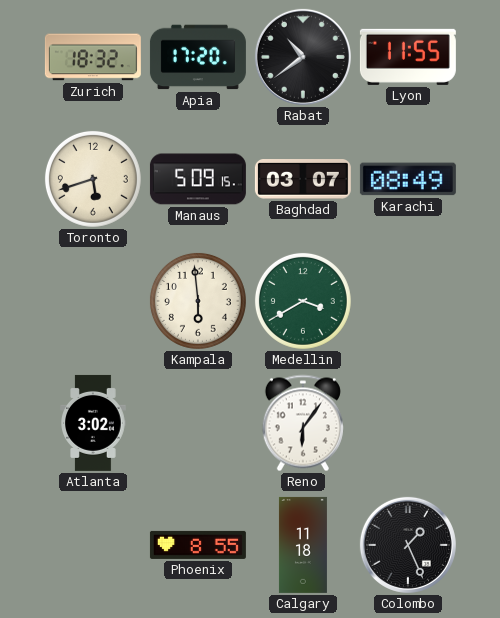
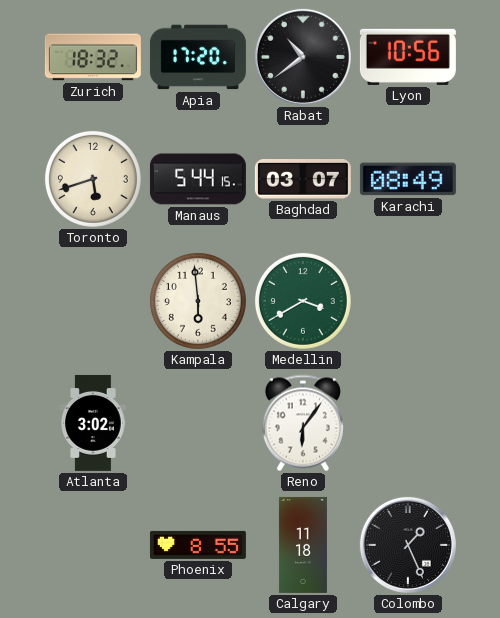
Lyon: 11:55 -> 10:56 (408, 57)
Manaus: 5:09 -> 5:44 (198, 179)
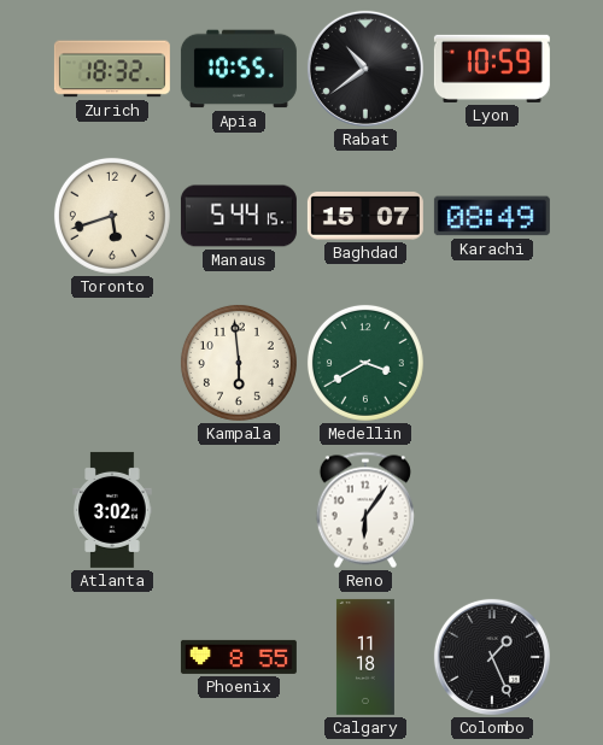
Apia: 17:20 -> 10:55 (239, 69)
Lyon: 10:56 -> 10:59 (492, 69)
Baghdad: 03:07 -> 15:07 (365, 217)
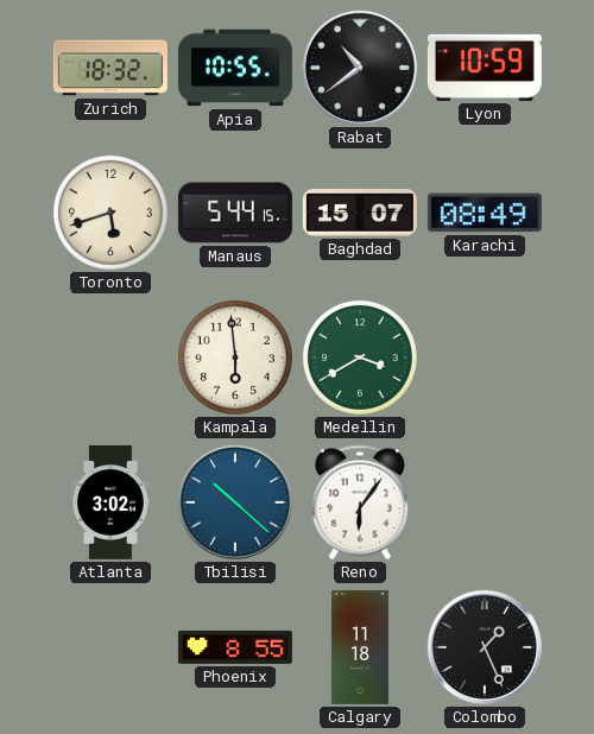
Tbilisi: none -> 10:22 (235, 502)
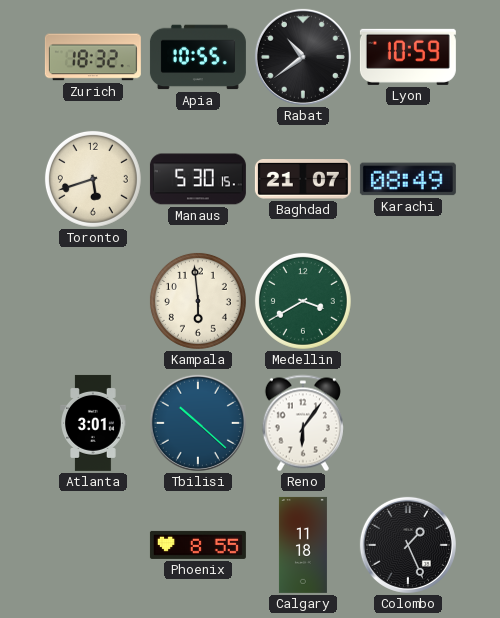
Manaus: 5:44 -> 5:30 (198, 179)
Baghdad: 15:07 -> 21:07 (303, 180)
Atlanta: 3:02 -> 3:01 (93, 423)
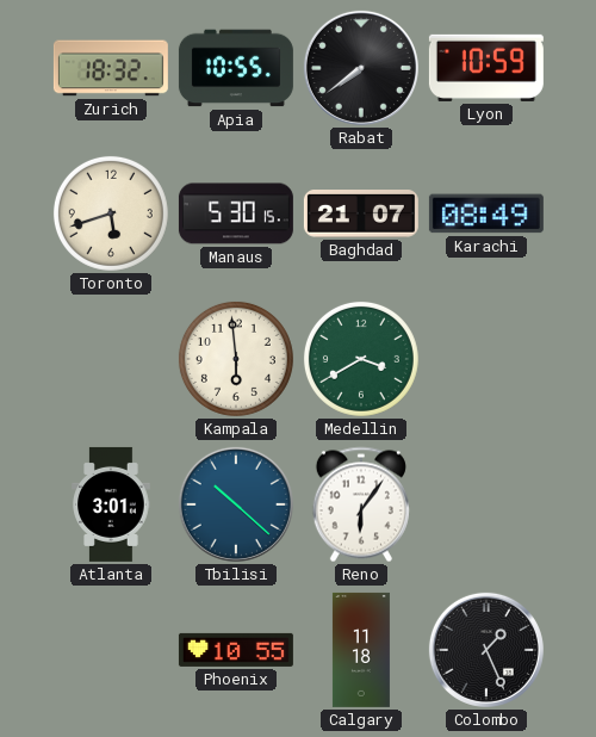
Rabat: 10:39 -> 7:39 (361, 68)
Phoenix: 8:55 -> 10:55 (236, 650)
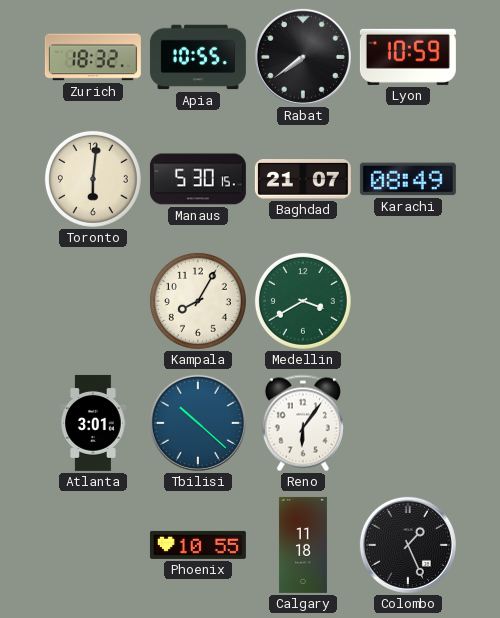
Toronto: 5:42 -> 6:01 (93, 179)
Kampala: 5:59 -> 8:05 (198, 301)
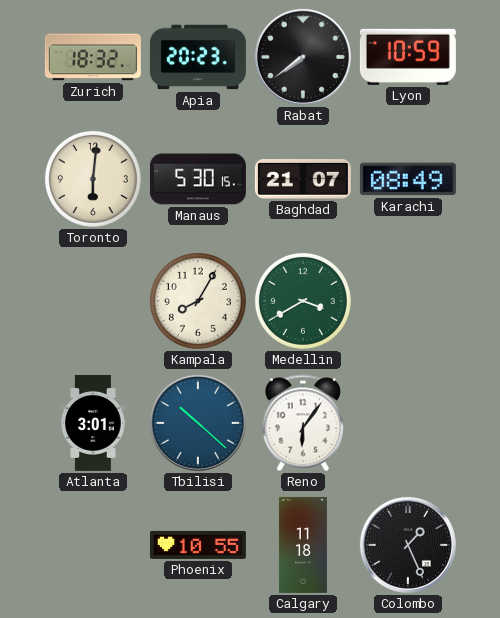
Apia: 10:55 -> 20:23 (198, 57)
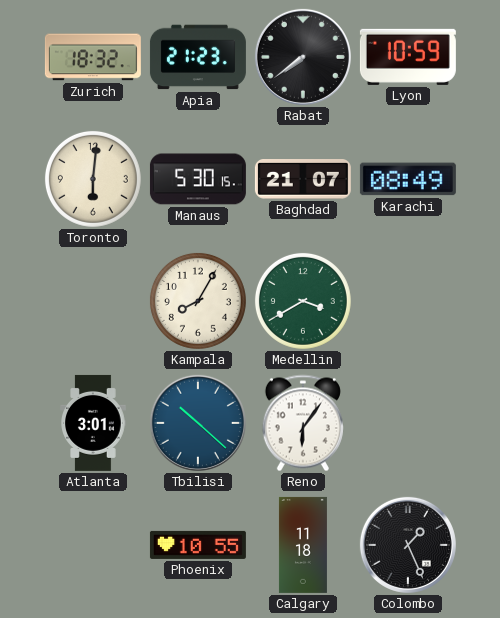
Apia: 20:23 -> 21:23 (198, 57)
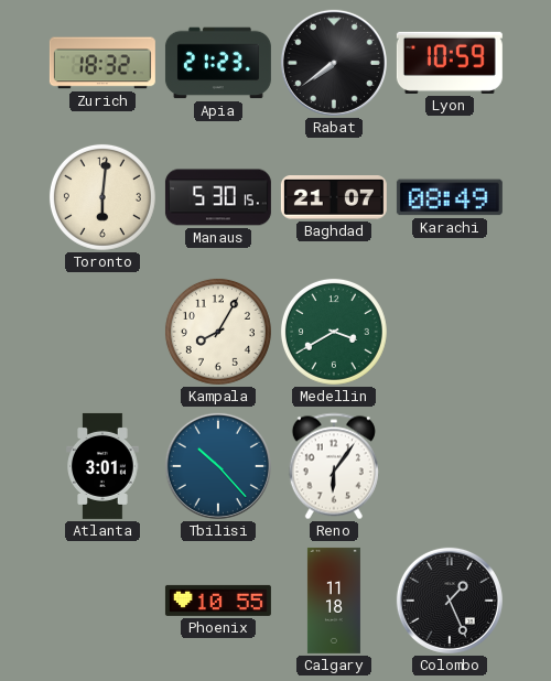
Tbilisi: 10:22 -> 10:23 (218, 466)
